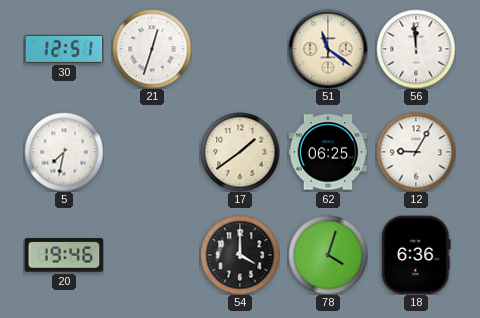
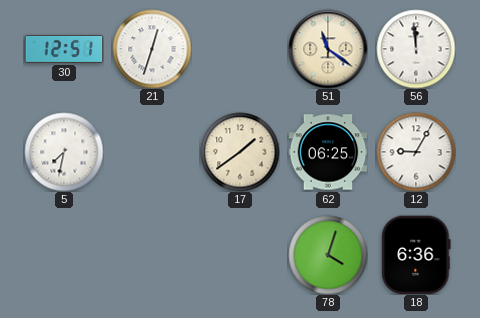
20: 19:46 -> none (64, 255)
54: 4:00 -> none (240, 255)
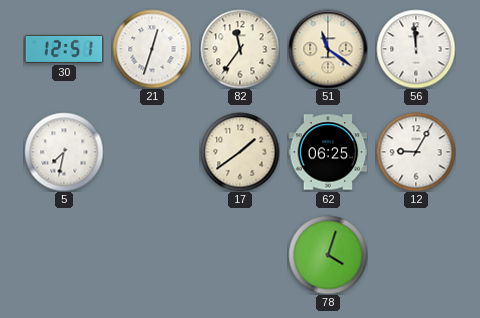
82: none -> 11:36 (240, 49)
18: 6:36 -> none (416, 255)
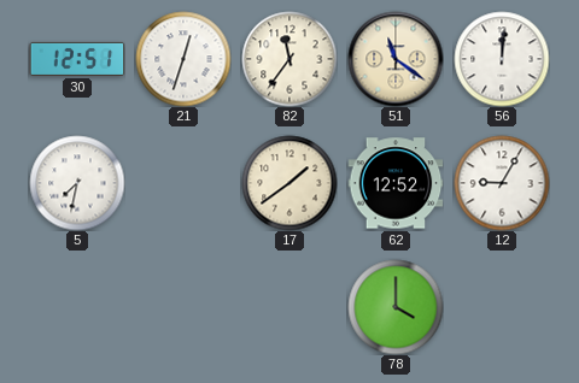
56: 11:59 -> 12:01 (502, 59)
62: 06:25 -> 12:52 (396, 183)
78: 4:03 -> 4:00 (396, 307)
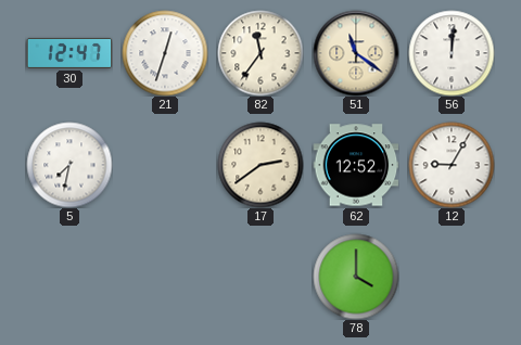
30: 12:51 -> 12:47 (69, 53)
17: 1:39 -> 2:39 (260, 165)
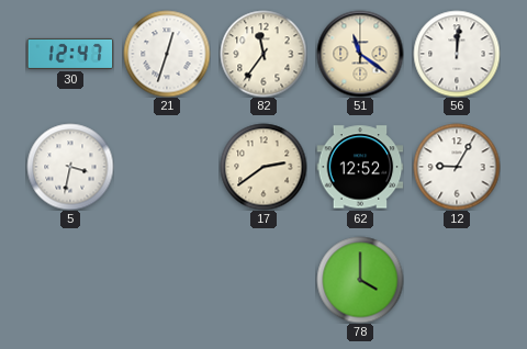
5: 7:32 -> 3:32 (70, 167)
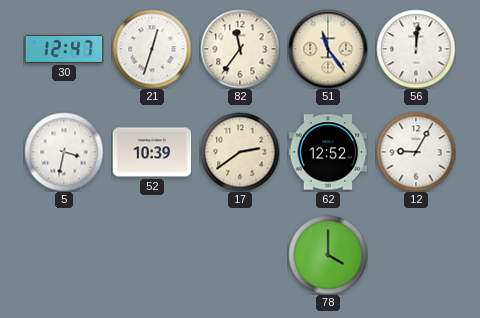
51: 11:21 -> 11:24 (328, 49)
52: none -> 10:39 (152, 152)
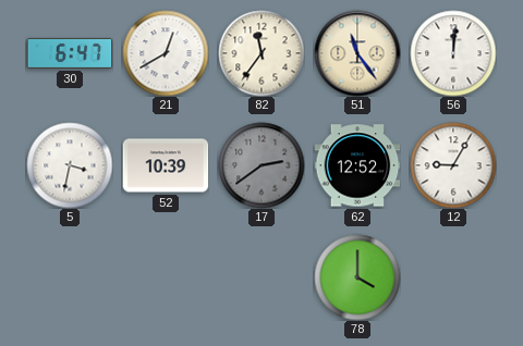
30: 12:47 -> 6:47 (70, 53)
21: 12:33 -> 12:40 (166, 53)
17 dial: cream -> grey (261, 165)
